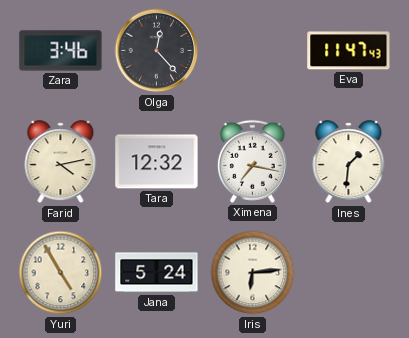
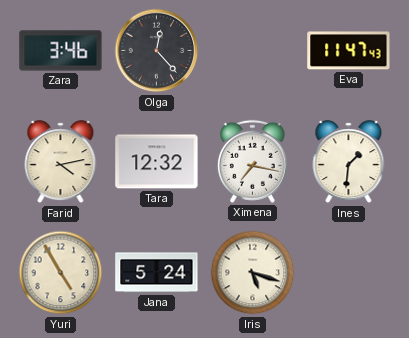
Iris: 6:14 -> 5:18 (253, 273)
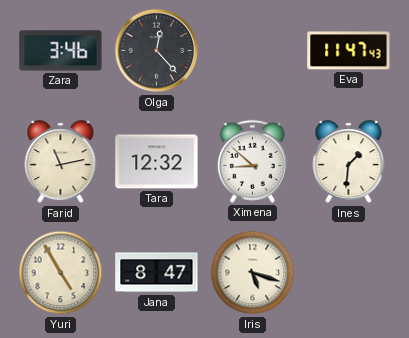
Farid: 4:13 -> 11:13 (61, 162)
Ximena: 7:17 -> 8:52 (252, 161)
Jana: 5:24 -> 8:47 (157, 273)
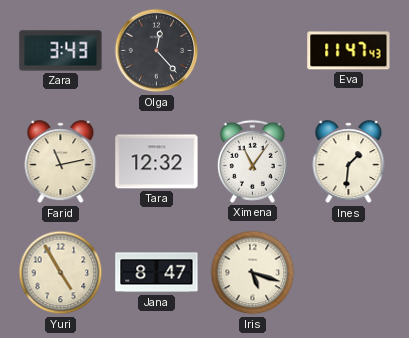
Zara: 3:46 -> 3:43 (61, 51)
Ximena: 8:52 -> 11:06 (252, 161)
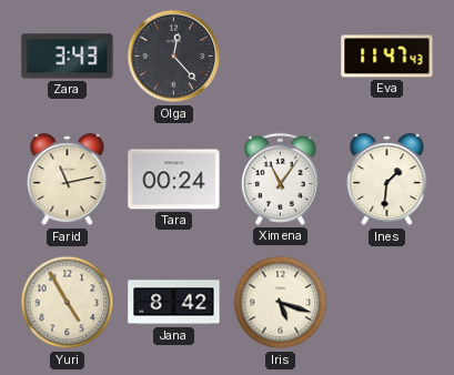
Tara: 12:32 -> 00:24 (174, 180)
Jana: 8:47 -> 8:42 (174, 303)
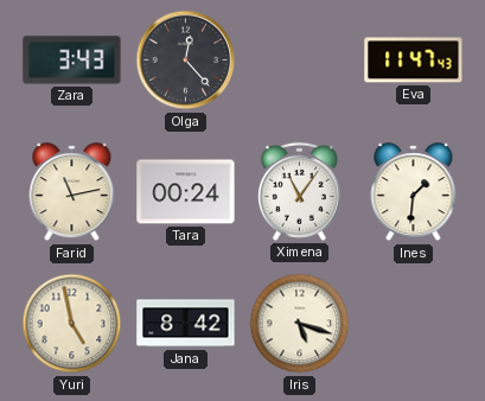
Yuri: 4:55 -> 4:58 (72, 324)
